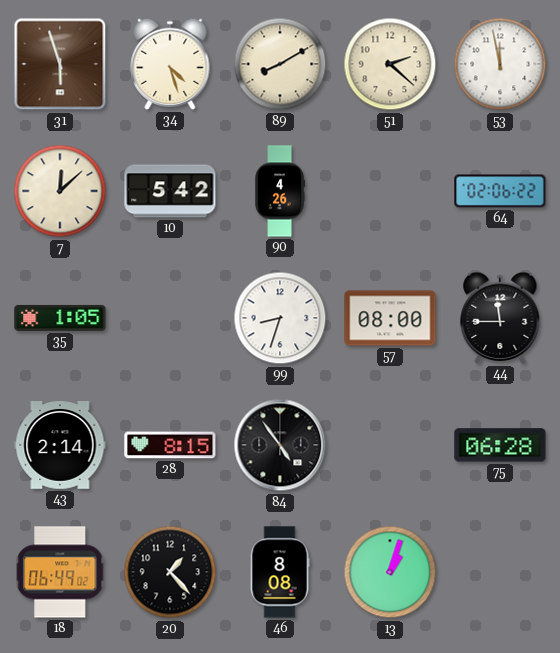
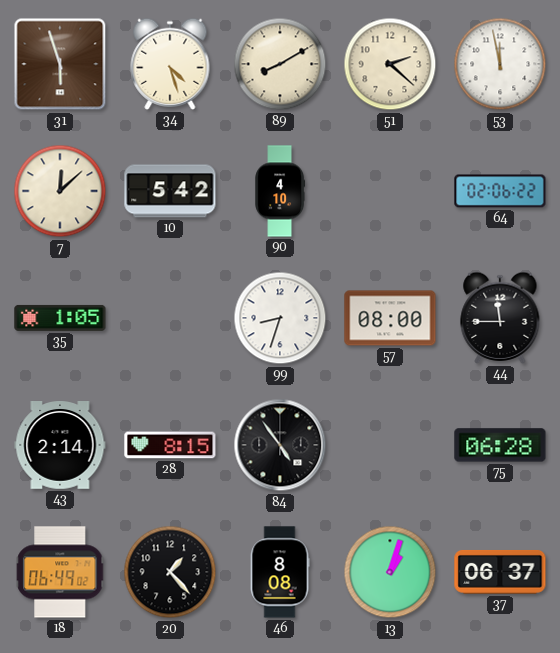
90: 4:26 -> 4:10 (280, 191)
37: none -> 06:37 (500, 572)
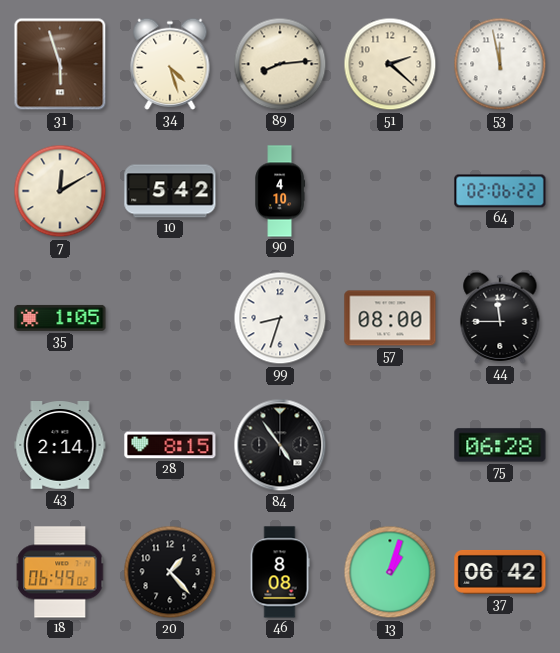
89: 8:10 -> 8:14 (280, 64)
7: 12:08 -> 12:10 (60, 191)
37: 06:37 -> 06:42 (500, 572)
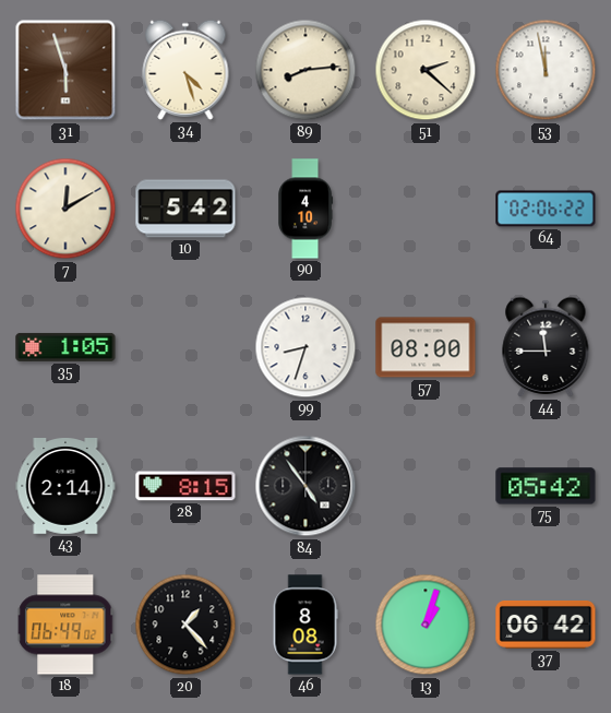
75: 06:28 -> 05:42 (546, 486)
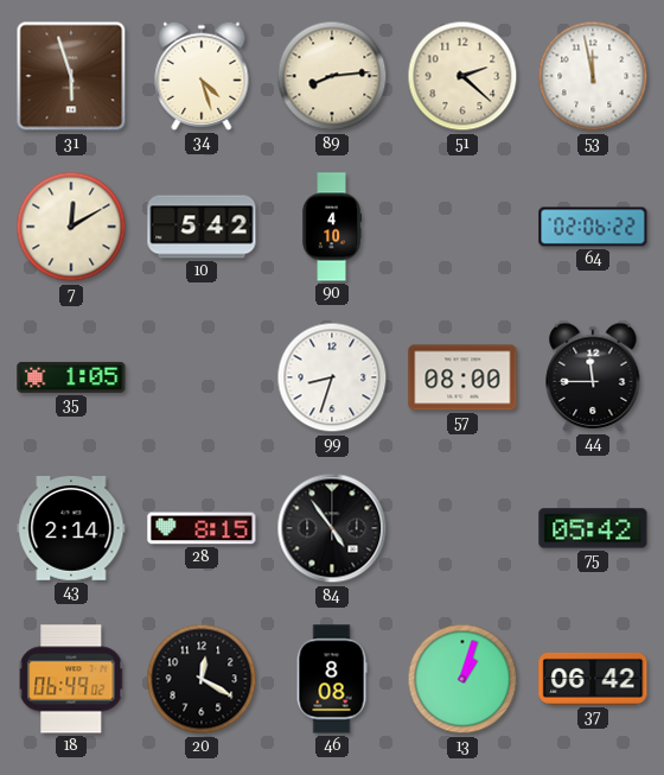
20: 1:23 -> 12:20 (202, 679)
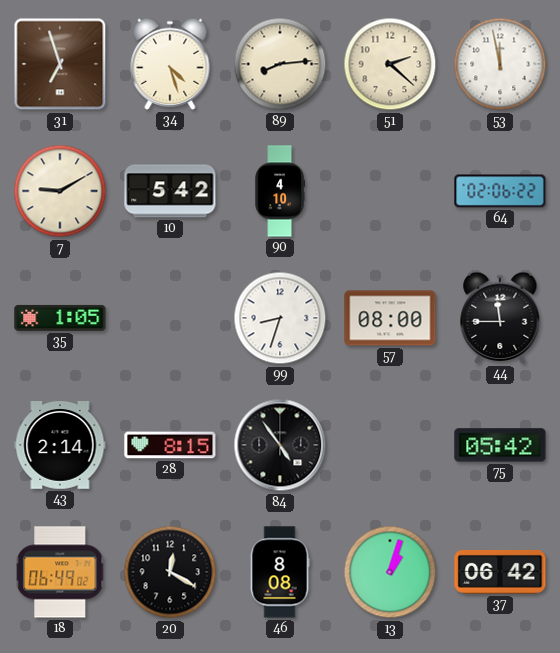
31: 5:57 -> 6:57 (60, 64)
7: 12:10 -> 9:10 (60, 191)
